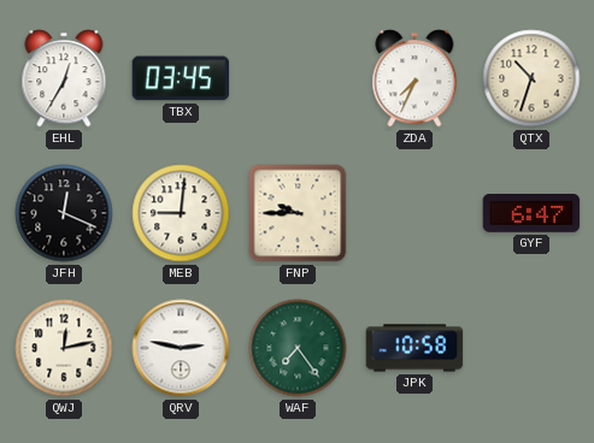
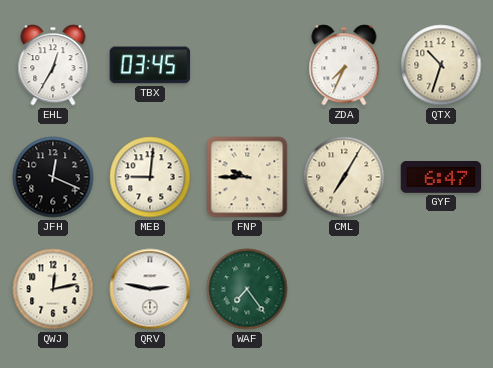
CML: none -> 7:05 (344, 177)
JPK: 10:58 -> none (414, 348)
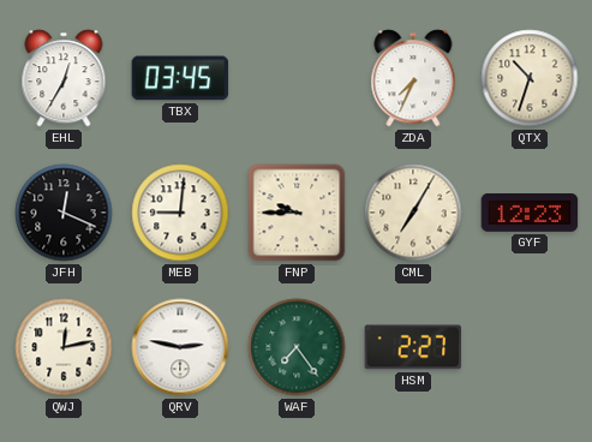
GYF: 6:47 -> 12:23 (530, 214)
HSM: none -> 2:27 (413, 347)
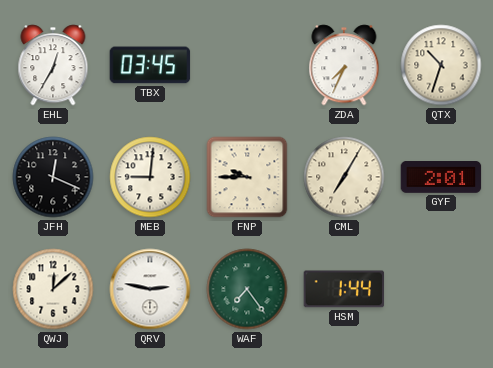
GYF: 12:23 -> 2:01 (441, 178)
QWJ: 12:13 -> 12:08 (53, 289)
HSM: 2:27 -> 1:44 (344, 289)
